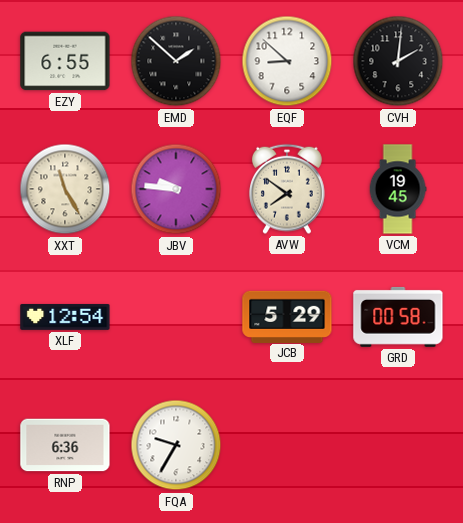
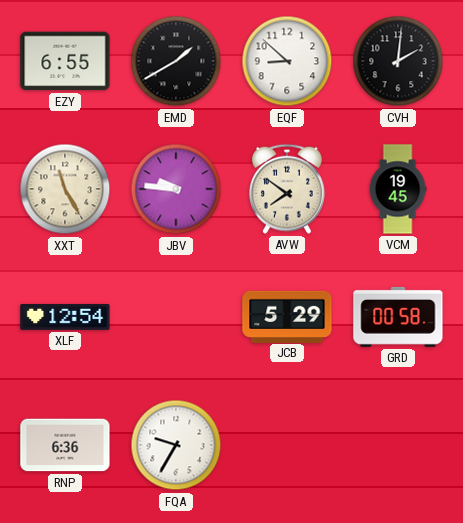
EMD: 1:52 -> 1:40 (176, 61)
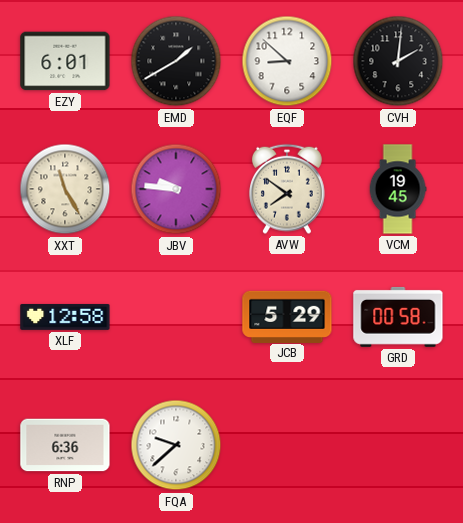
EZY: 6:55 -> 6:01 (65, 61)
XLF: 12:54 -> 12:58 (65, 317)
FQA: 9:35 -> 9:38 (176, 445)
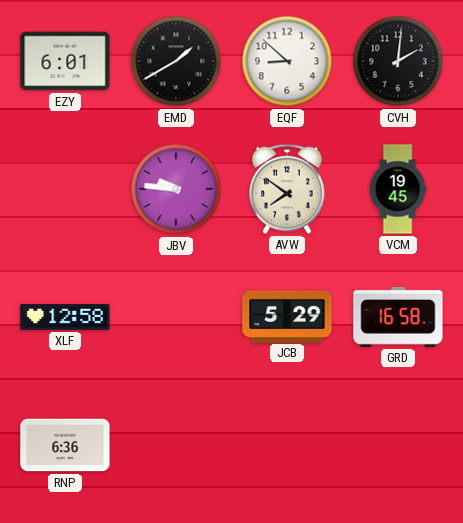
XXT: 11:25 -> none (65, 189)
GRD: 00:58 -> 16:58 (398, 317)
FQA: 9:38 -> none (176, 445)
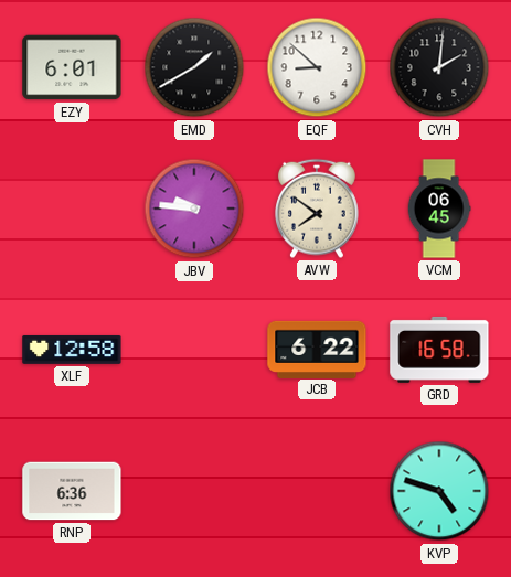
VCM: 19:45 -> 06:45 (439, 209)
JCB: 5:29 -> 6:22 (317, 349)
KVP: none -> 4:48 (439, 491)
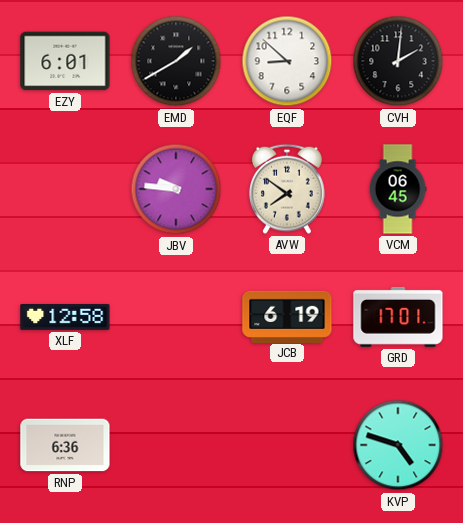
JCB: 6:22 -> 6:19 (287, 316)
GRD: 16:58 -> 17:01 (398, 317)
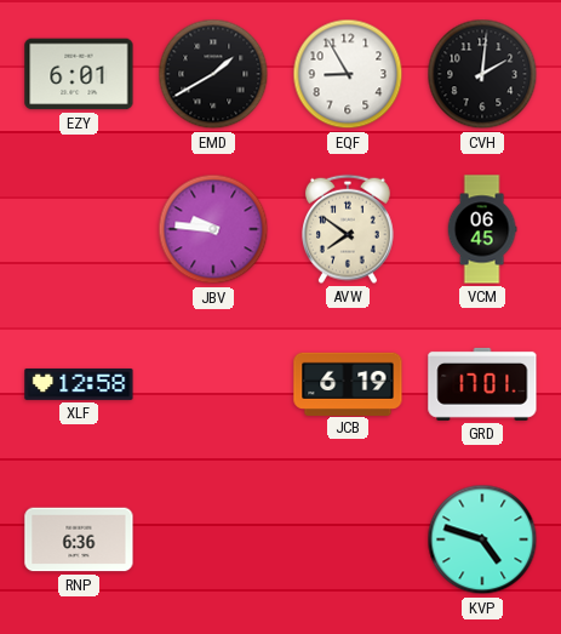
EQF: 8:52 -> 8:55 (348, 74)
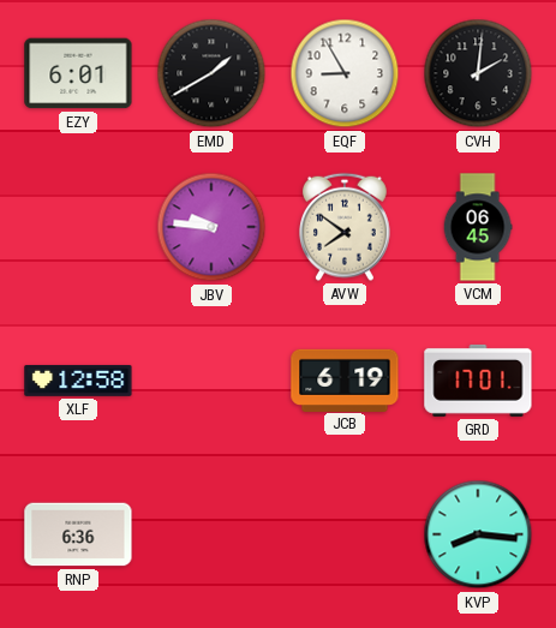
KVP: 4:48 -> 8:16 (478, 534)
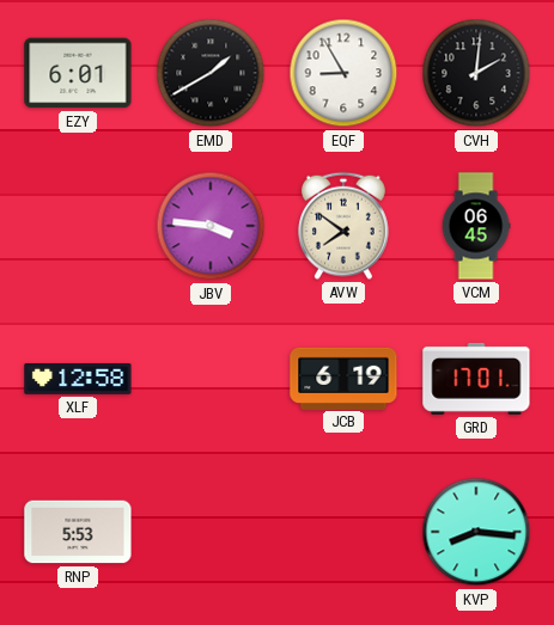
JBV: 9:46 -> 3:46 (211, 226)
RNP: 6:36 -> 5:53 (78, 532)
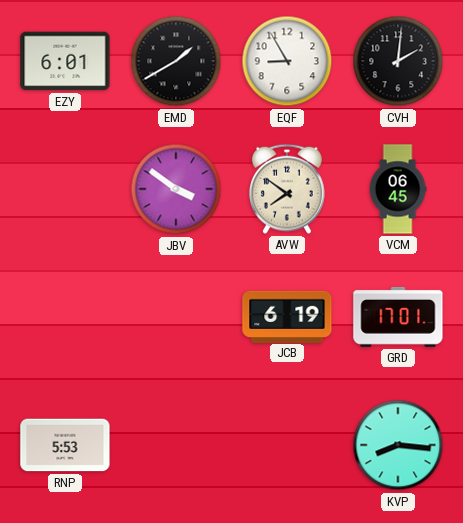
JBV: 3:46 -> 3:51 (176, 189)
XLF: 12:58 -> none (78, 379)
